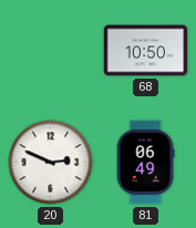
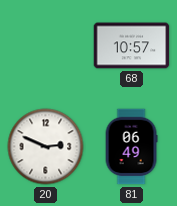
68: 10:50 -> 10:57 (132, 46)
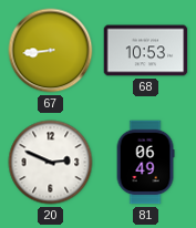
67: none -> 8:44 (51, 51)
68: 10:57 -> 10:53 (146, 51)
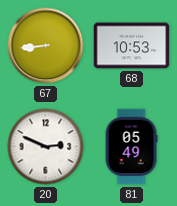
81: 06:49 -> 05:49 (131, 147)
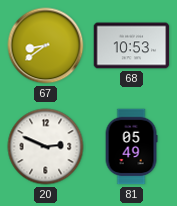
67: 8:44 -> 8:39 (46, 46)
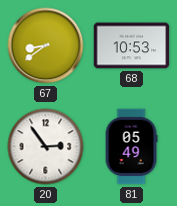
20: 2:49 -> 2:54 (46, 147)
